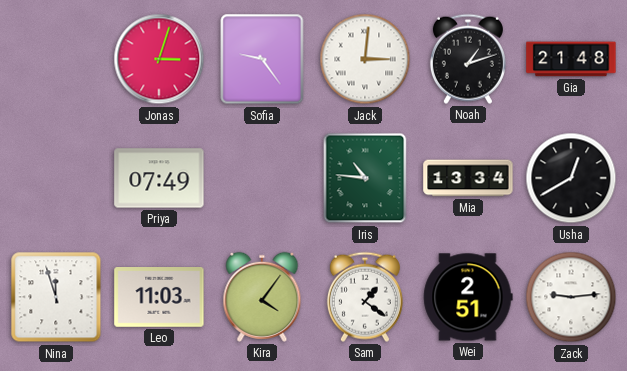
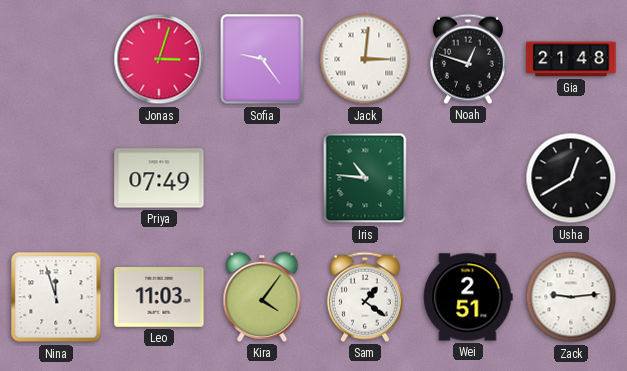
Noah: 1:12 -> 12:48 (468, 59)
Mia: 13:34 -> none (468, 178)
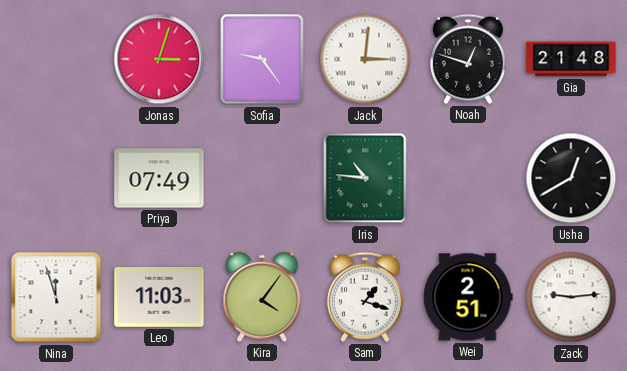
Sam: 1:21 -> 1:18 (365, 297)
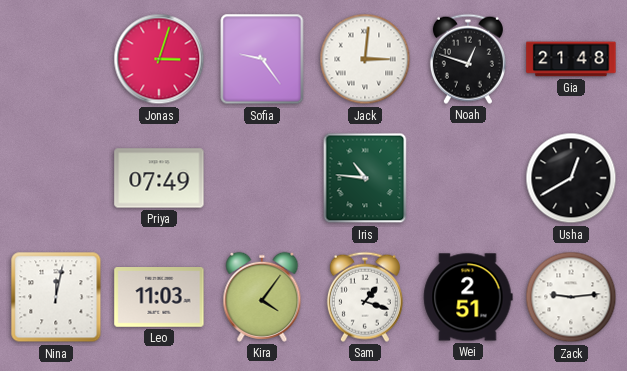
Nina: 11:57 -> 12:02 (56, 297)
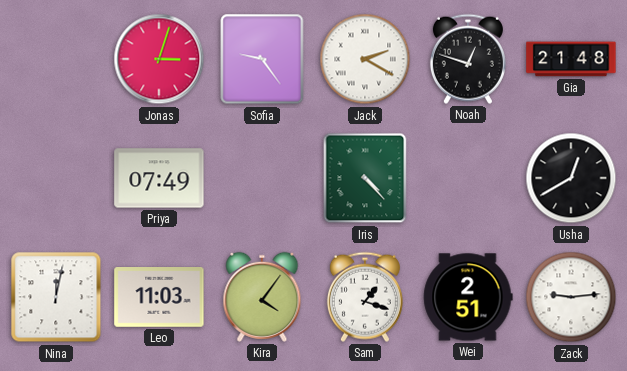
Jack: 3:01 -> 2:20 (365, 59)
Iris: 10:46 -> 4:23 (365, 178)
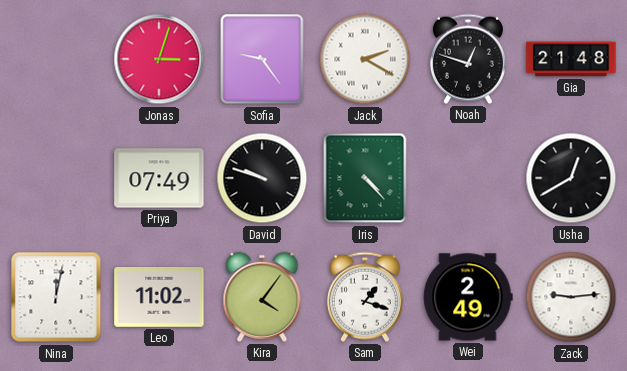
David: none -> 9:48 (262, 178)
Leo: 11:03 -> 11:02 (159, 298)
Wei: 2:51 -> 2:49 (468, 297)
